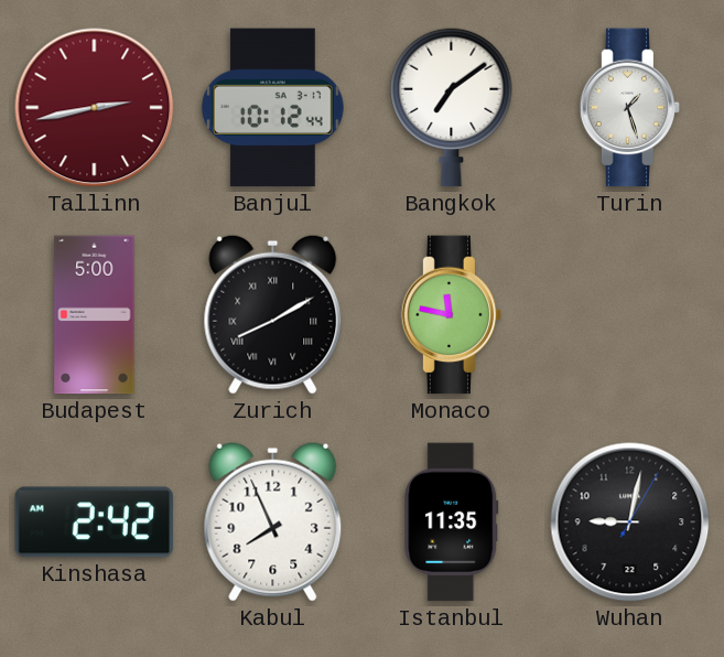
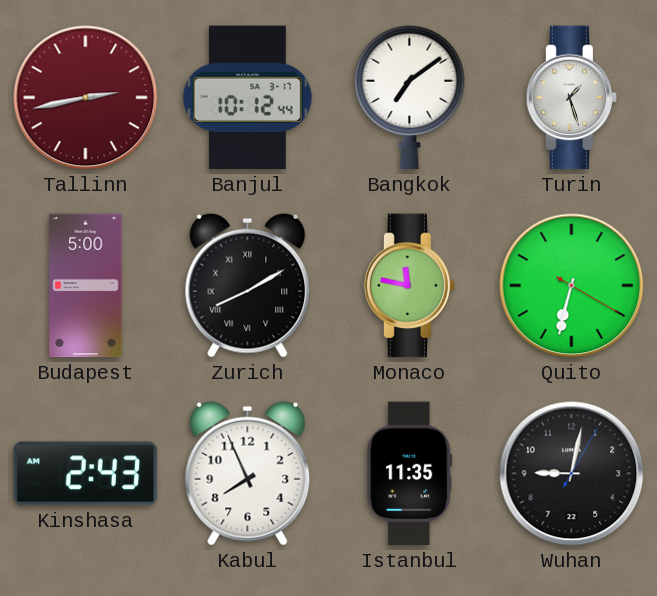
Quito: none -> 6:32 (572, 286)
Kinshasa: 2:42 -> 2:43 (86, 474)
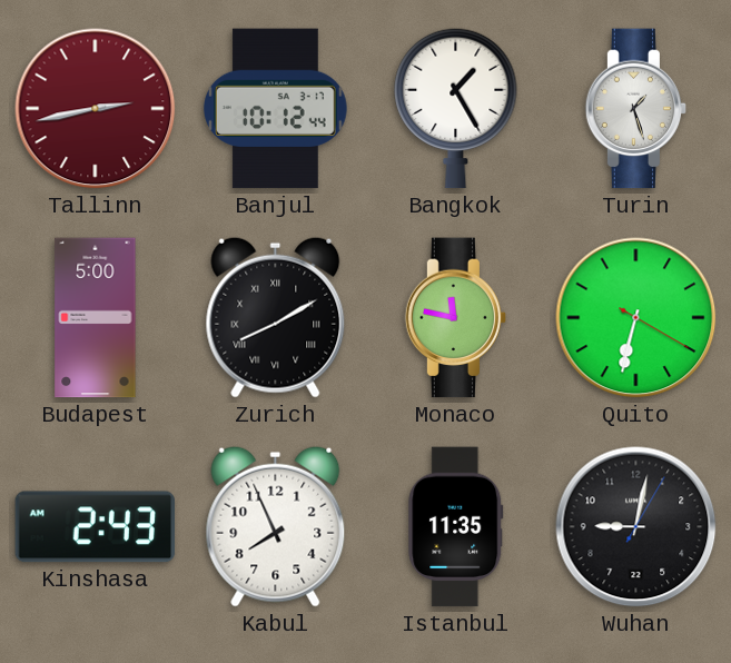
Bangkok: 7:09 -> 1:25 (456, 108)
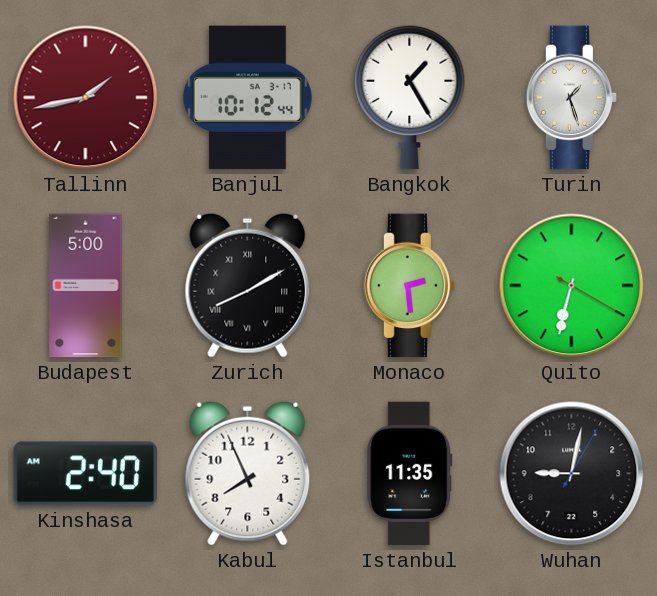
Tallinn: 2:43 -> 1:43 (86, 98)
Monaco: 11:47 -> 2:29 (410, 286)
Kinshasa: 2:43 -> 2:40 (86, 474)
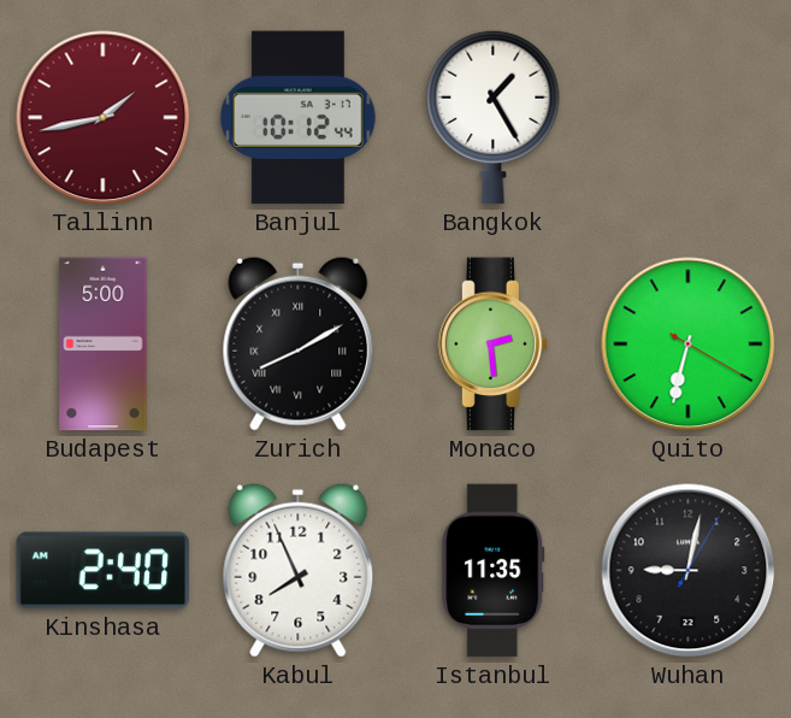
Turin: 1:27 -> none (572, 98)
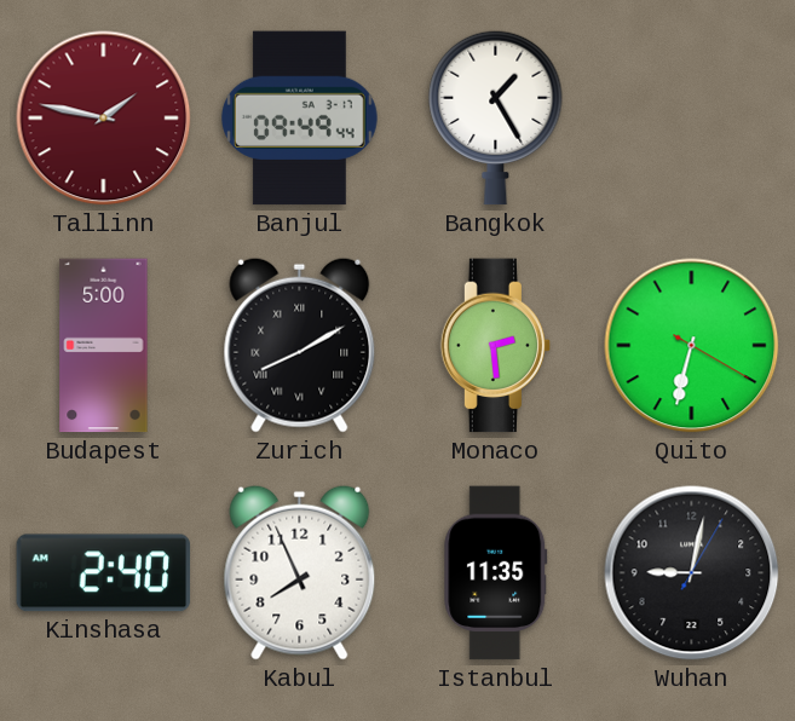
Tallinn: 1:43 -> 1:47 (104, 119)
Banjul: 10:12 -> 09:49 (300, 119)
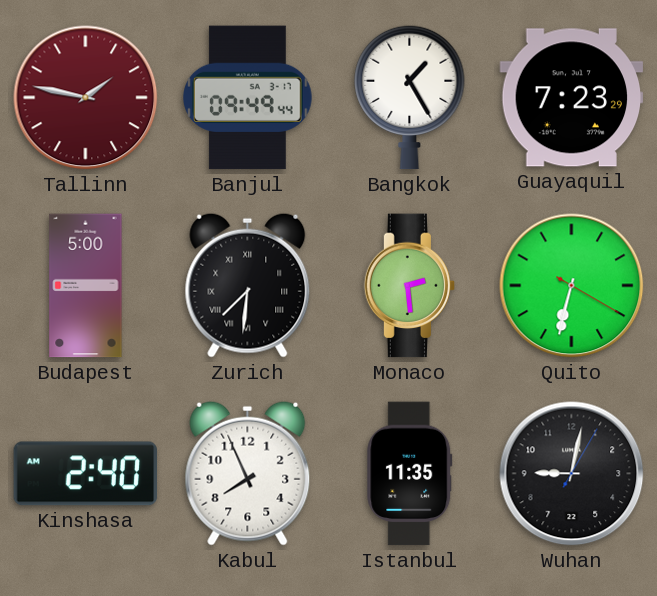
Guayaquil: none -> 7:23 (572, 98)
Zurich: 8:10 -> 7:31 (248, 285)
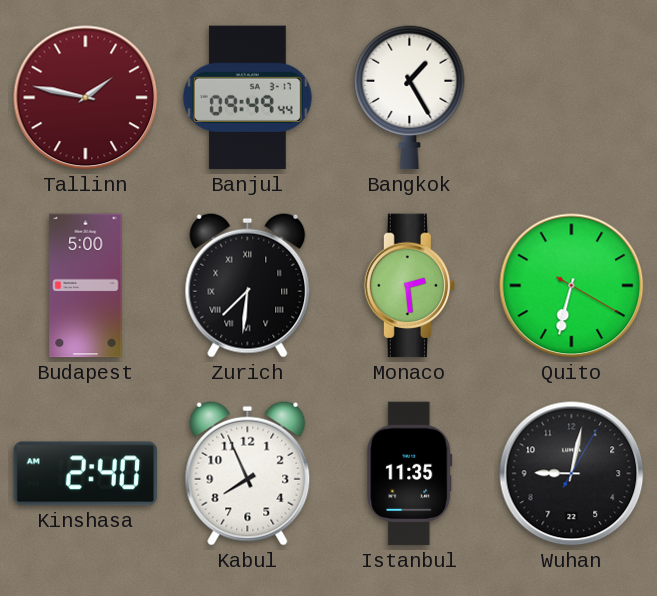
Guayaquil: 7:23 -> none (572, 98)
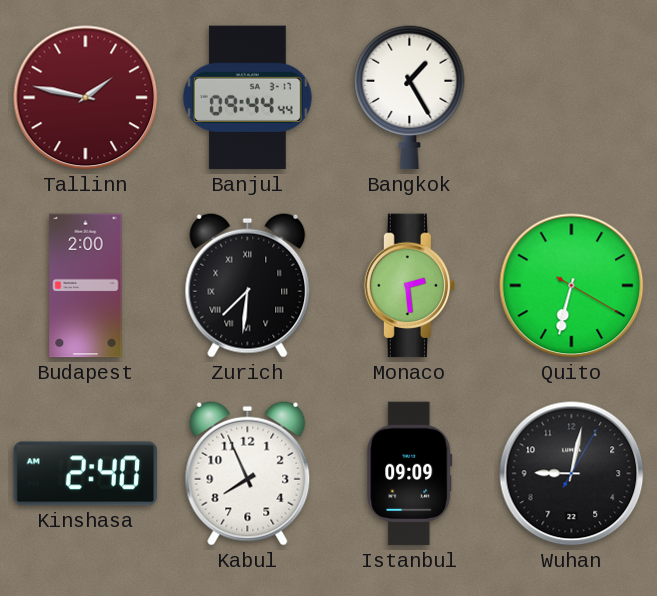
Banjul: 09:49 -> 09:44 (248, 98)
Budapest: 5:00 -> 2:00 (86, 286)
Istanbul: 11:35 -> 09:09 (410, 474)
